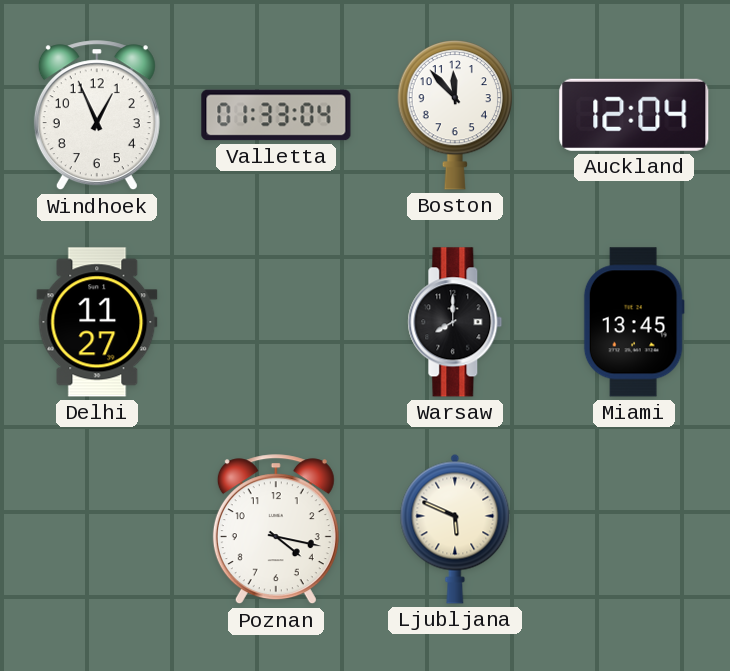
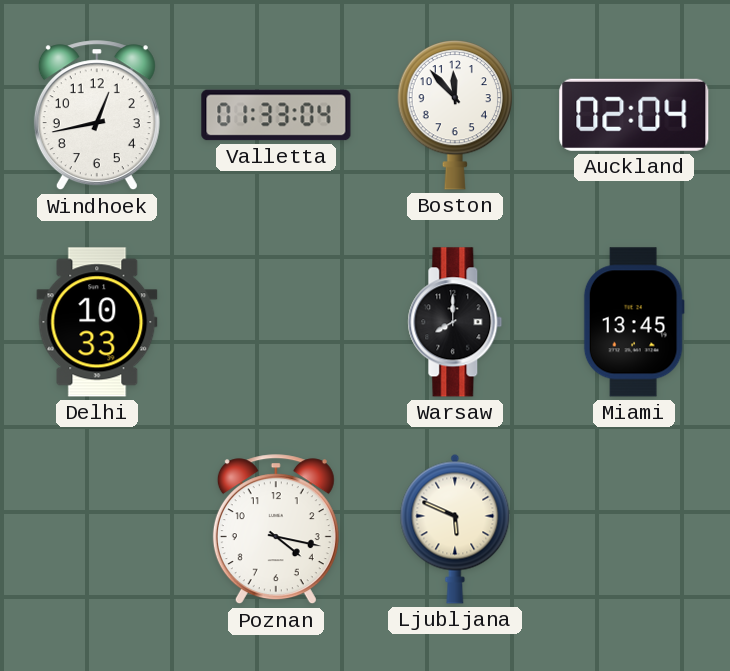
Windhoek: 12:56 -> 12:43 (97, 116)
Auckland: 12:04 -> 02:04 (634, 115)
Delhi: 11:27 -> 10:33 (97, 322)
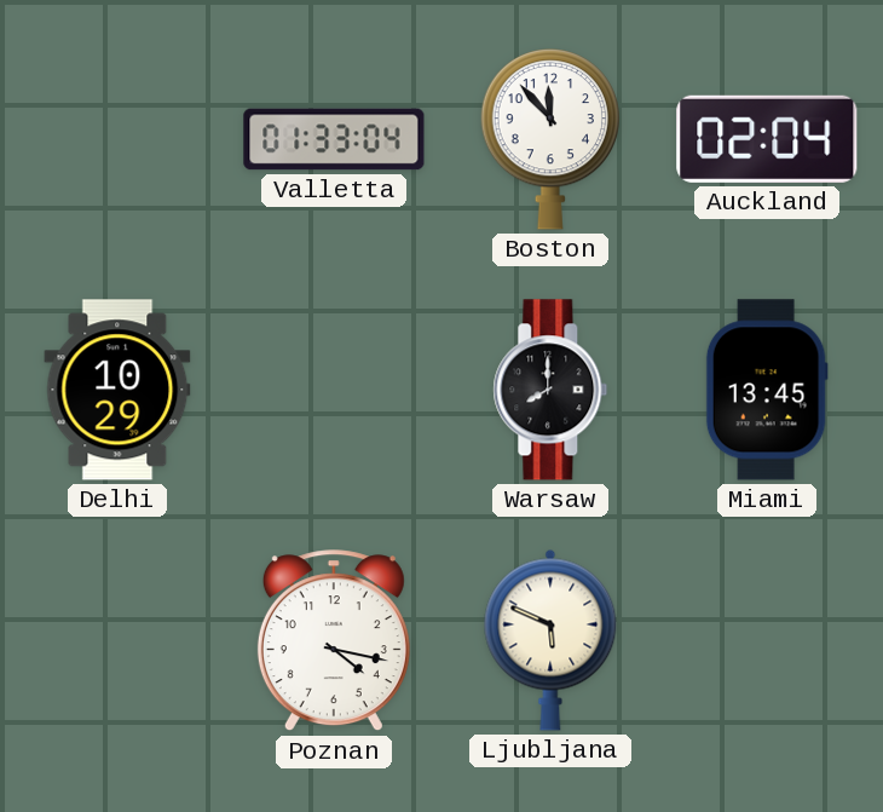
Windhoek: 12:43 -> none (97, 116)
Delhi: 10:33 -> 10:29 (117, 390)
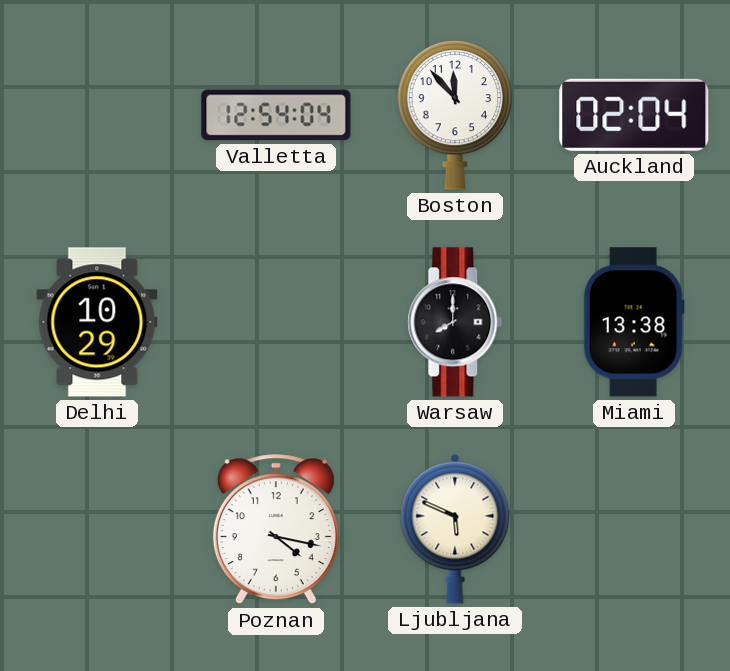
Valletta: 01:33 -> 12:54 (276, 115)
Miami: 13:45 -> 13:38 (634, 322)
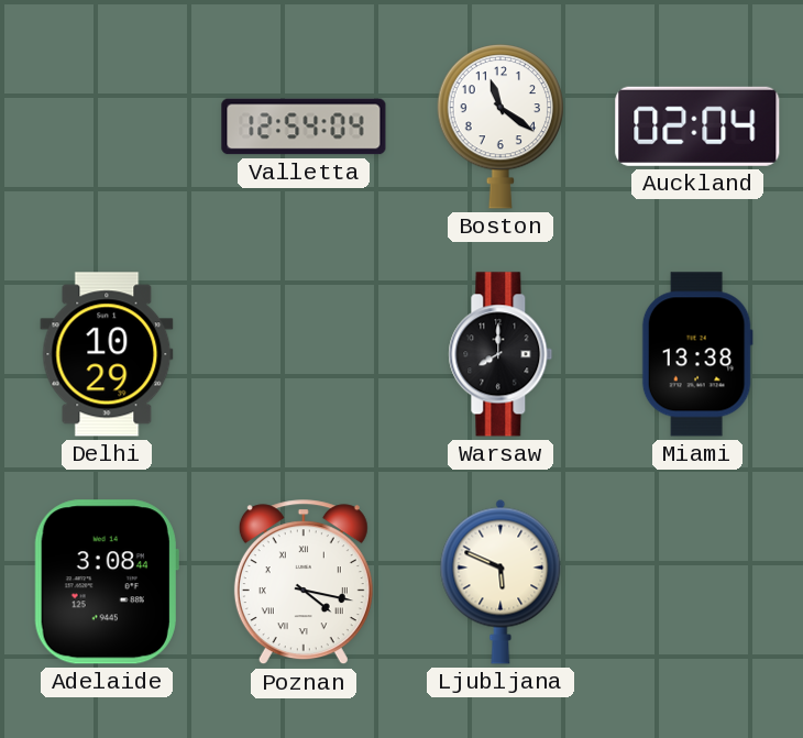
Boston: 11:53 -> 11:21 (499, 126)
Adelaide: none -> 3:08 (107, 582)
Poznan numerals: Arabic -> Roman (304, 583)
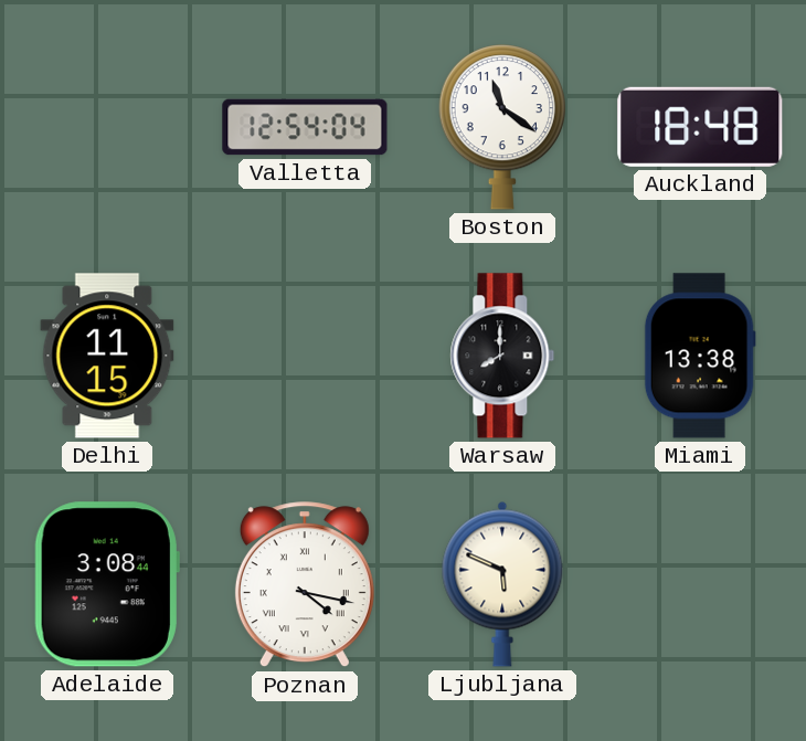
Auckland: 02:04 -> 18:48 (700, 127)
Delhi: 10:29 -> 11:15 (107, 356)
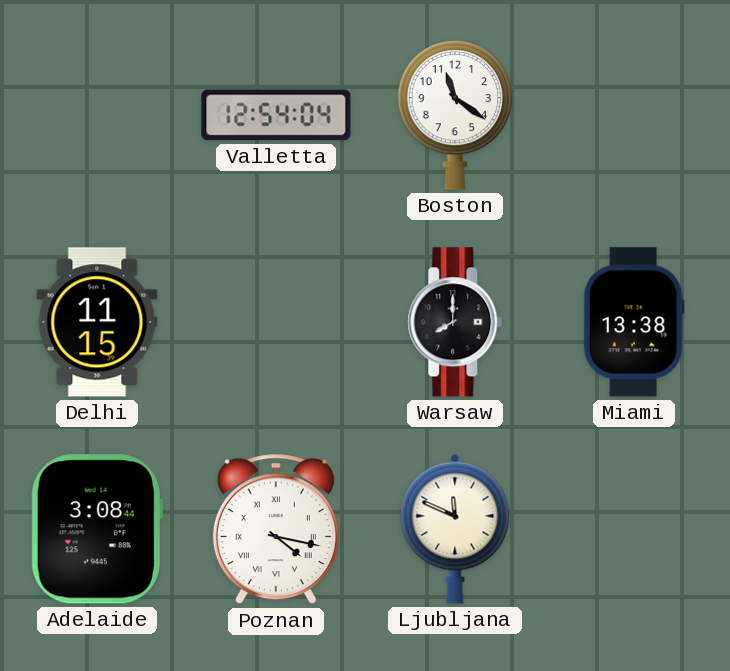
Auckland: 18:48 -> none (700, 127)
Ljubljana: 5:49 -> 11:49 (455, 529)
